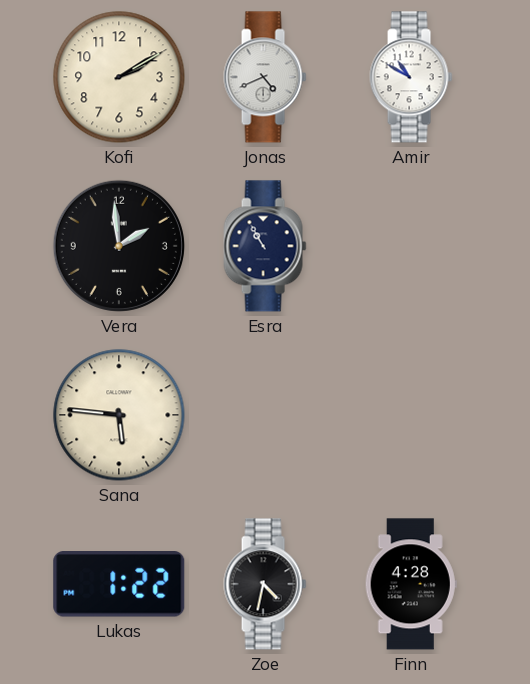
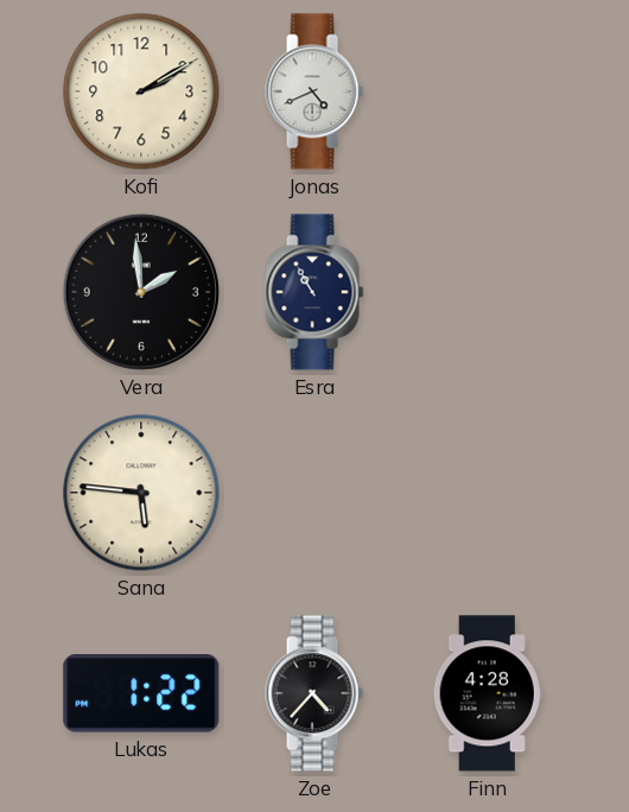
Amir: 10:50 -> none (411, 77)
Zoe: 4:32 -> 4:37 (314, 693)
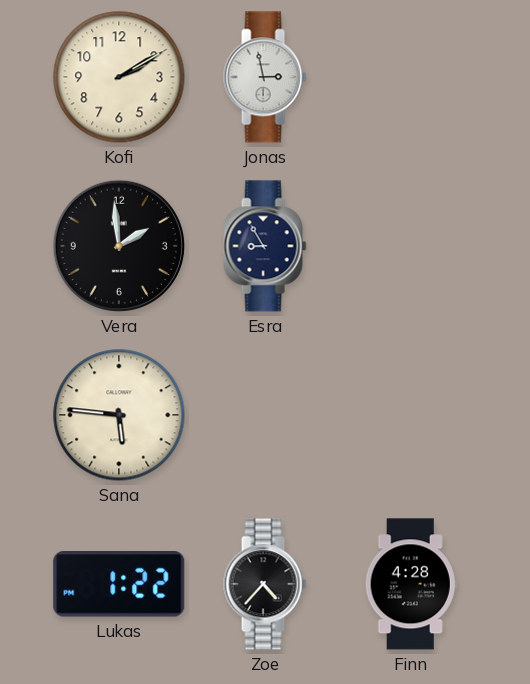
Jonas: 4:41 -> 2:58 (265, 77)
Esra: 10:55 -> 8:55 (265, 246)
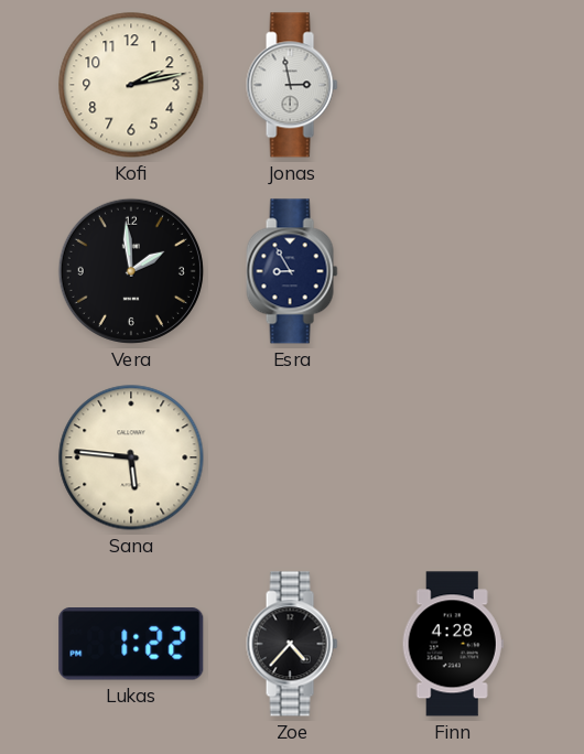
Kofi: 2:10 -> 2:13 (131, 85)
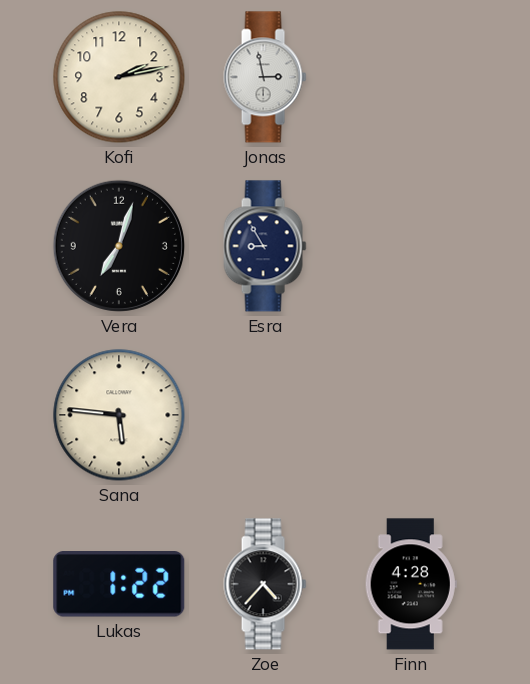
Vera: 1:59 -> 7:03 (119, 246)
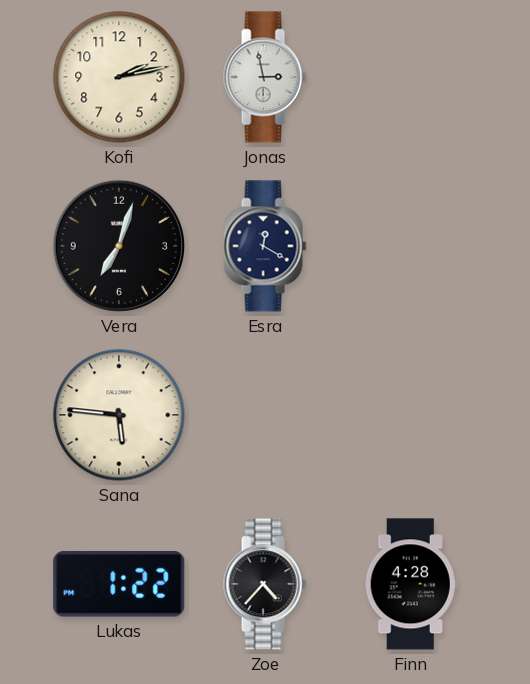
Esra: 8:55 -> 12:20 (265, 246)
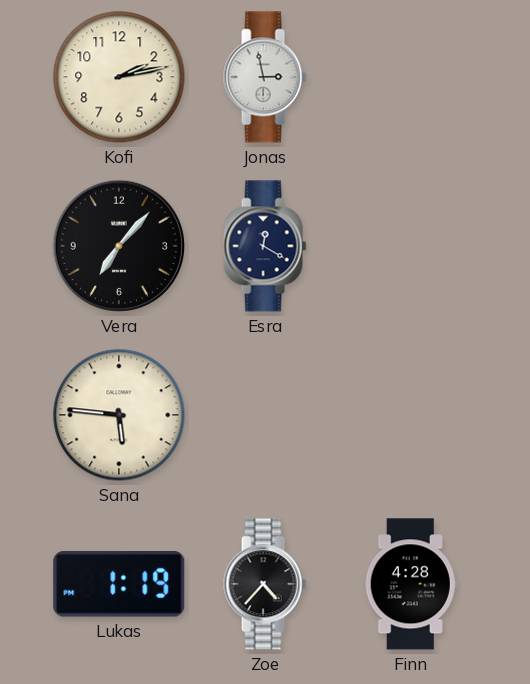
Vera: 7:03 -> 7:07 (119, 246)
Lukas: 1:22 -> 1:19 (119, 585)
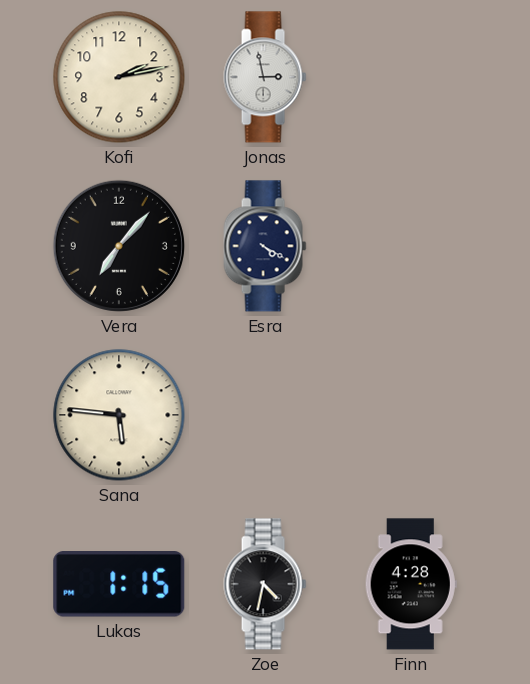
Esra: 12:20 -> 4:20 (265, 246)
Lukas: 1:19 -> 1:15 (119, 585)
Zoe: 4:37 -> 4:32 (265, 584)
